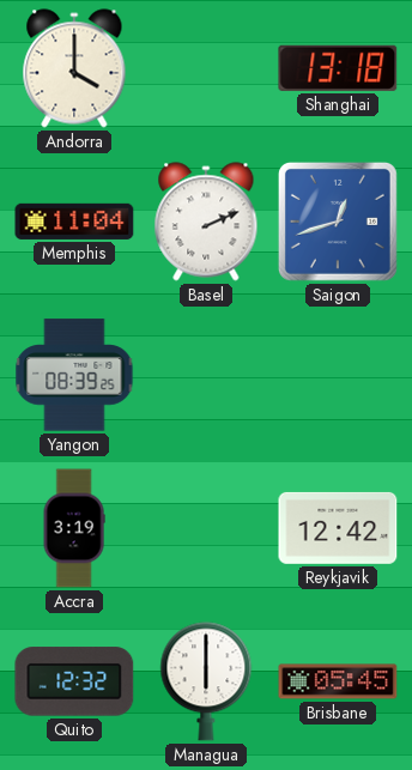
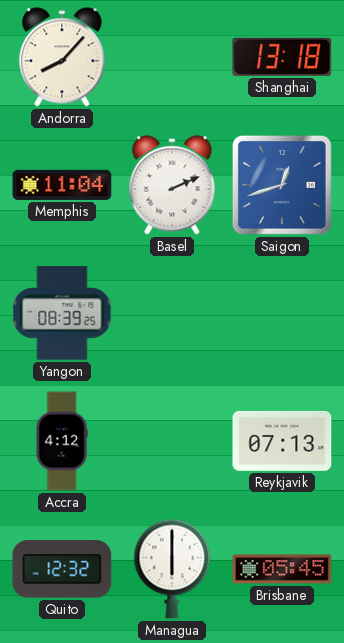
Andorra: 4:00 -> 8:07 (62, 57)
Accra: 3:19 -> 4:12 (62, 441)
Reykjavik: 12:42 -> 07:13 (282, 441)
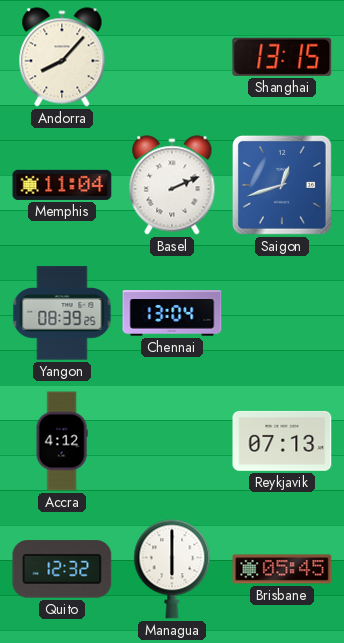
Shanghai: 13:18 -> 13:15 (282, 57)
Chennai: none -> 13:04 (172, 313)
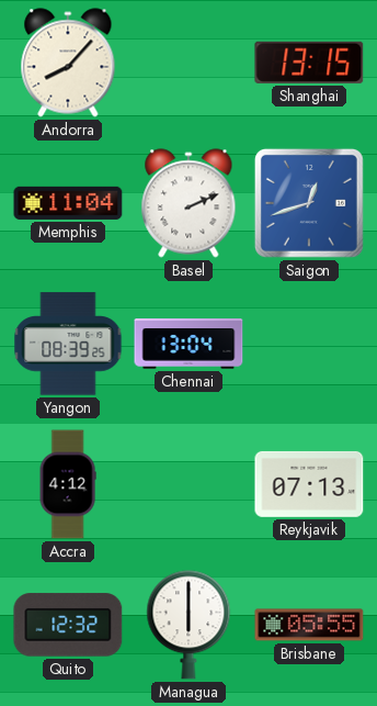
Brisbane: 05:45 -> 05:55 (309, 625)
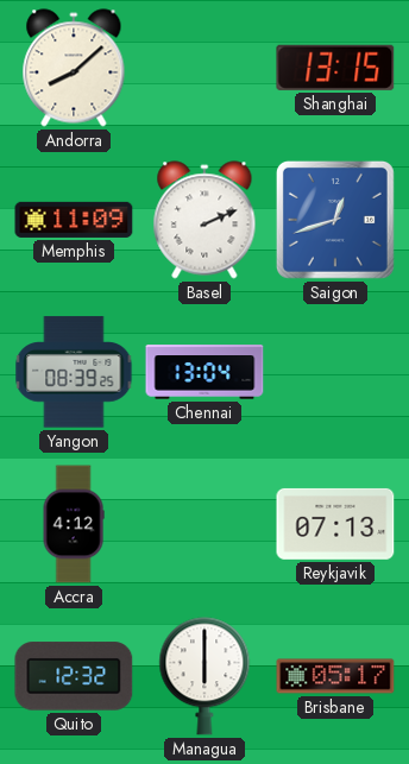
Andorra: 8:07 -> 8:08 (74, 68)
Memphis: 11:04 -> 11:09 (74, 220)
Brisbane: 05:55 -> 05:17 (335, 676)
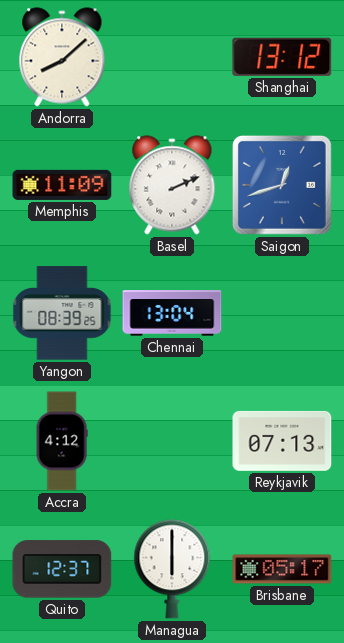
Shanghai: 13:15 -> 13:12 (282, 57)
Quito: 12:32 -> 12:37 (62, 569)
